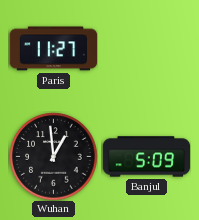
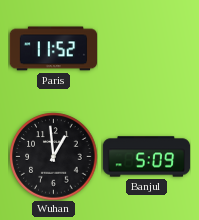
Paris: 11:27 -> 11:52 (53, 49)
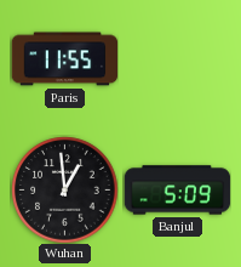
Paris: 11:52 -> 11:55 (64, 59)
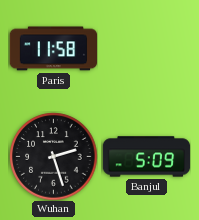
Paris: 11:55 -> 11:58 (53, 49)
Wuhan: 12:59 -> 2:27 (53, 156)
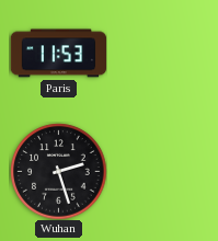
Paris: 11:58 -> 11:53 (58, 54)
Banjul: 5:09 -> none (146, 157)
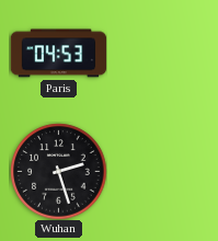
Paris: 11:53 -> 04:53 (58, 54)
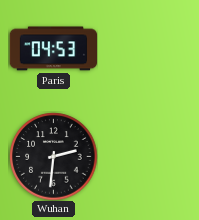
Wuhan: 2:27 -> 2:31 (53, 156)
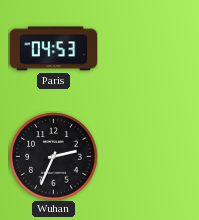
Wuhan: 2:31 -> 2:34 (53, 156)
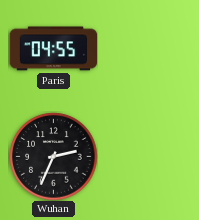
Paris: 04:53 -> 04:55 (53, 49)
